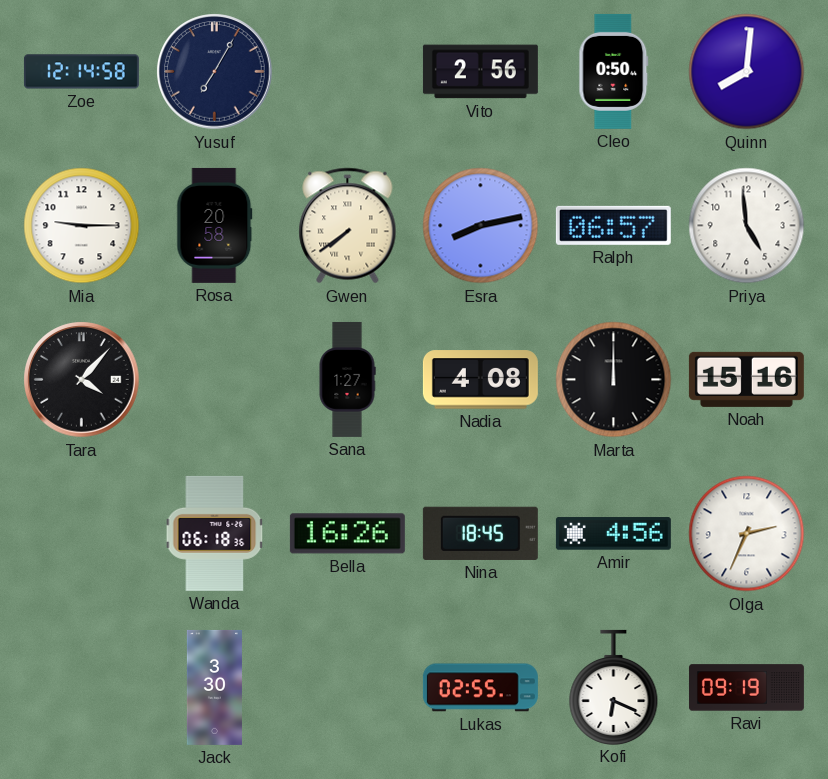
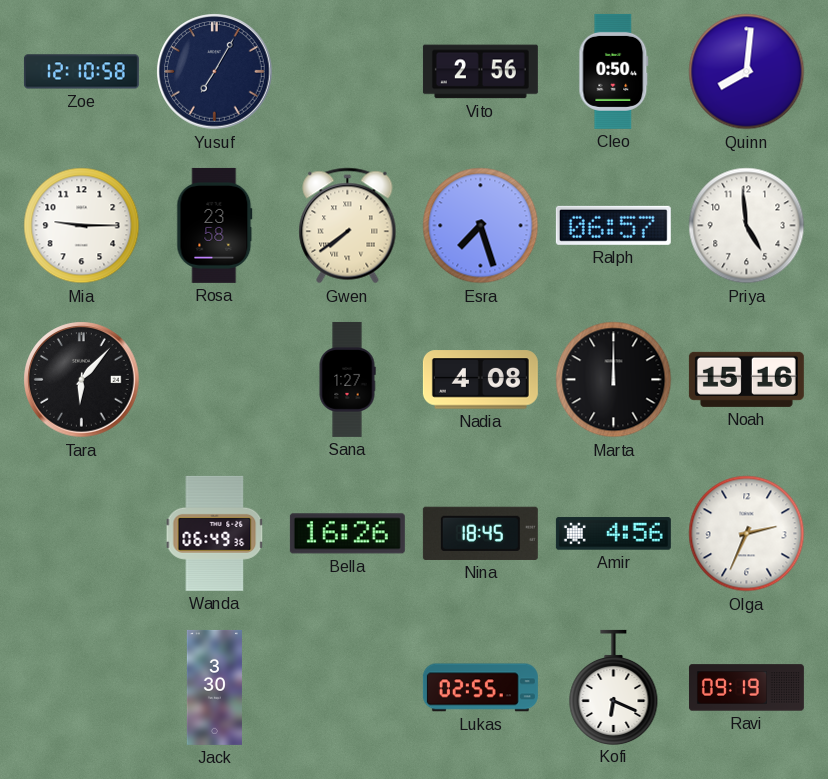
Zoe: 12:14 -> 12:10 (81, 72)
Rosa: 20:58 -> 23:58 (215, 225)
Esra: 8:13 -> 7:27 (481, 226)
Tara: 4:07 -> 6:07 (82, 380)
Wanda: 06:18 -> 06:49 (215, 533)
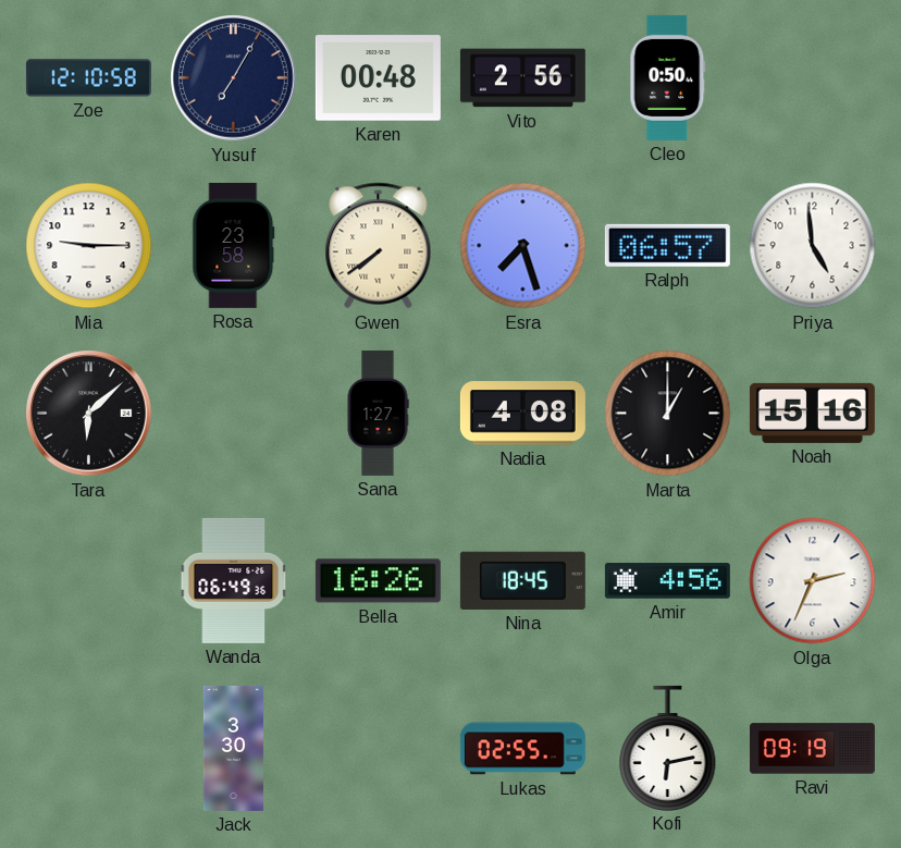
Karen: none -> 00:48 (378, 78)
Quinn: 8:01 -> none (747, 72)
Tara: 6:07 -> 6:08 (89, 414)
Marta: 12:00 -> 1:00 (668, 414)
Kofi: 6:19 -> 6:13 (668, 748)
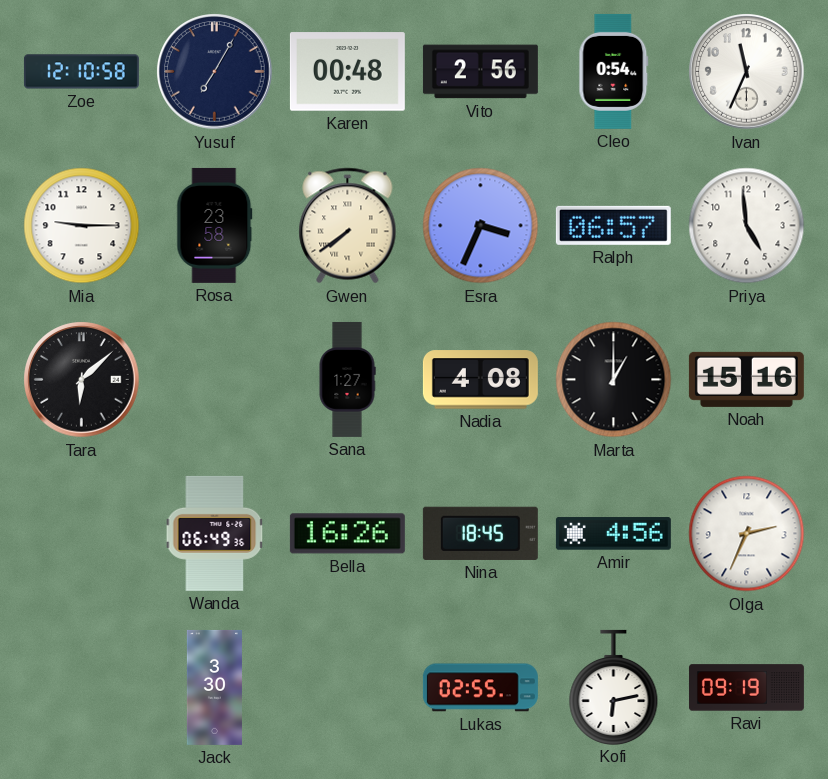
Cleo: 0:50 -> 0:54 (614, 71)
Ivan: none -> 11:34 (747, 72)
Esra: 7:27 -> 3:34 (481, 226)
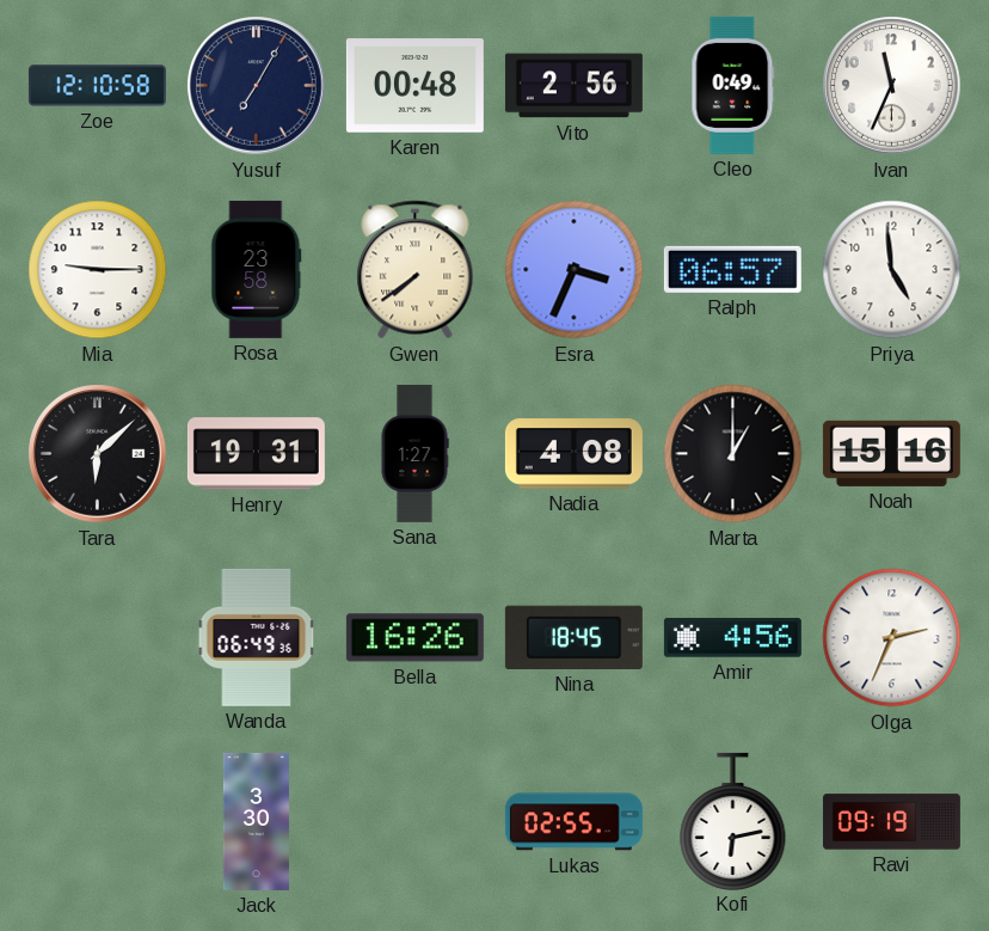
Cleo: 0:54 -> 0:49 (733, 85)
Henry: none -> 19:31 (256, 454)
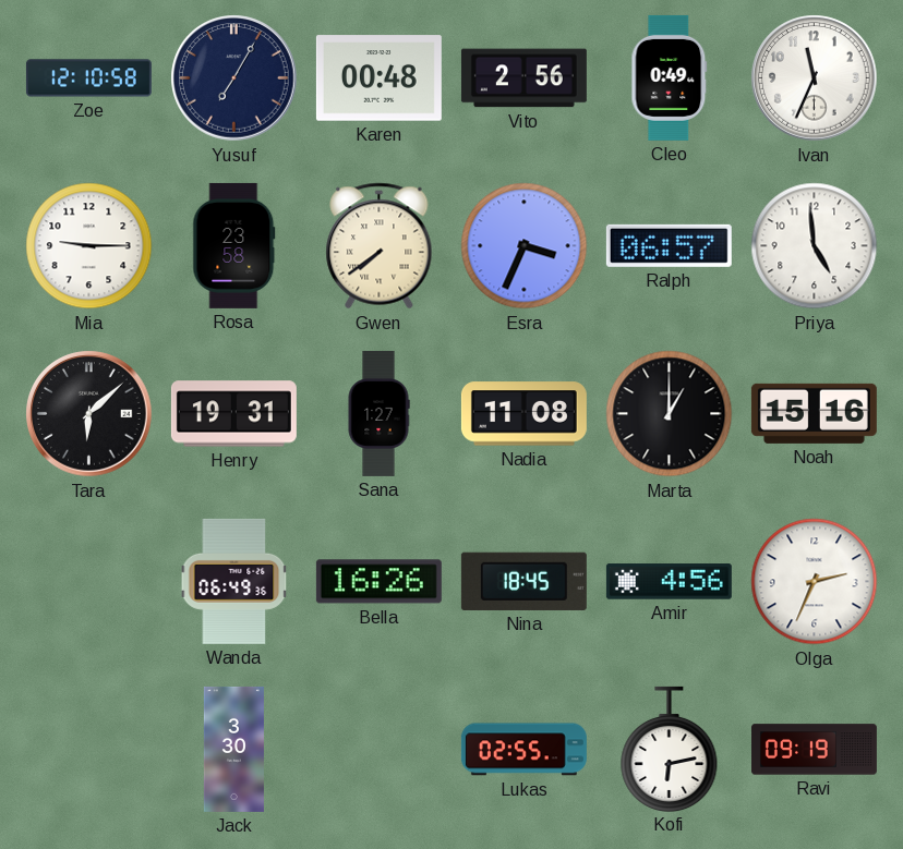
Nadia: 4:08 -> 11:08 (523, 414)
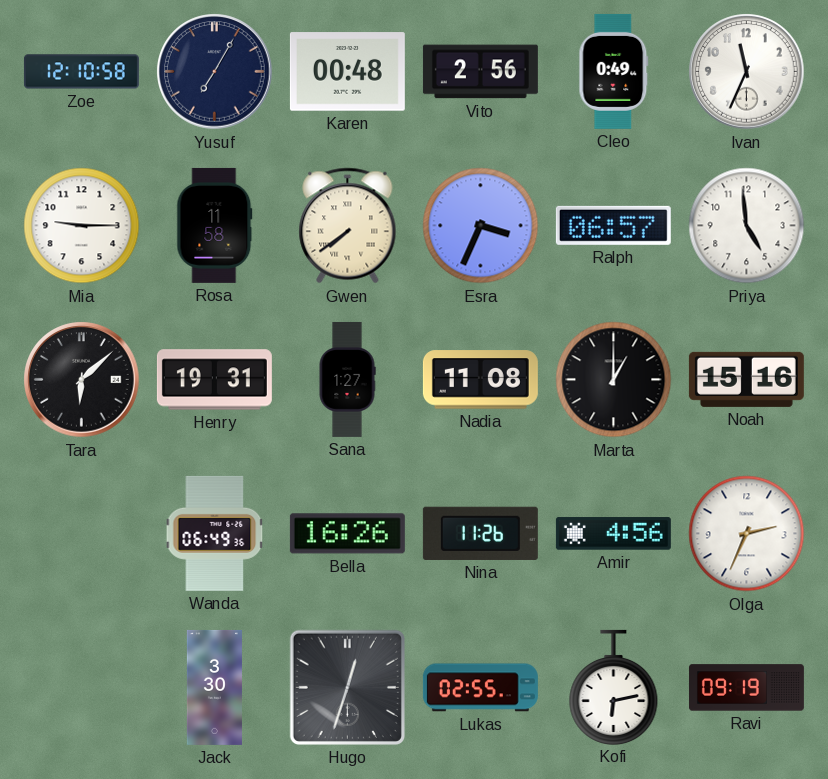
Rosa: 23:58 -> 11:58 (215, 225)
Nina: 18:45 -> 11:26 (480, 533)
Hugo: none -> 12:33 (347, 687)
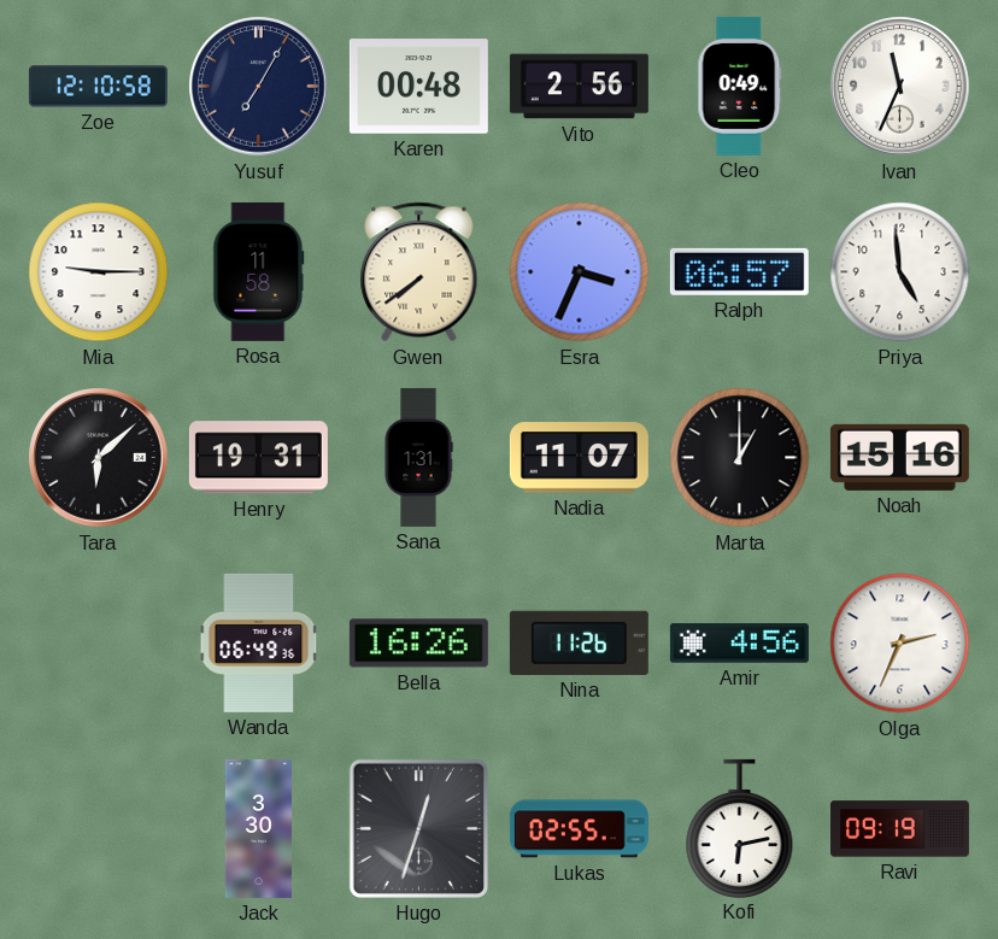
Sana: 1:27 -> 1:31 (418, 457)
Nadia: 11:08 -> 11:07 (579, 458)
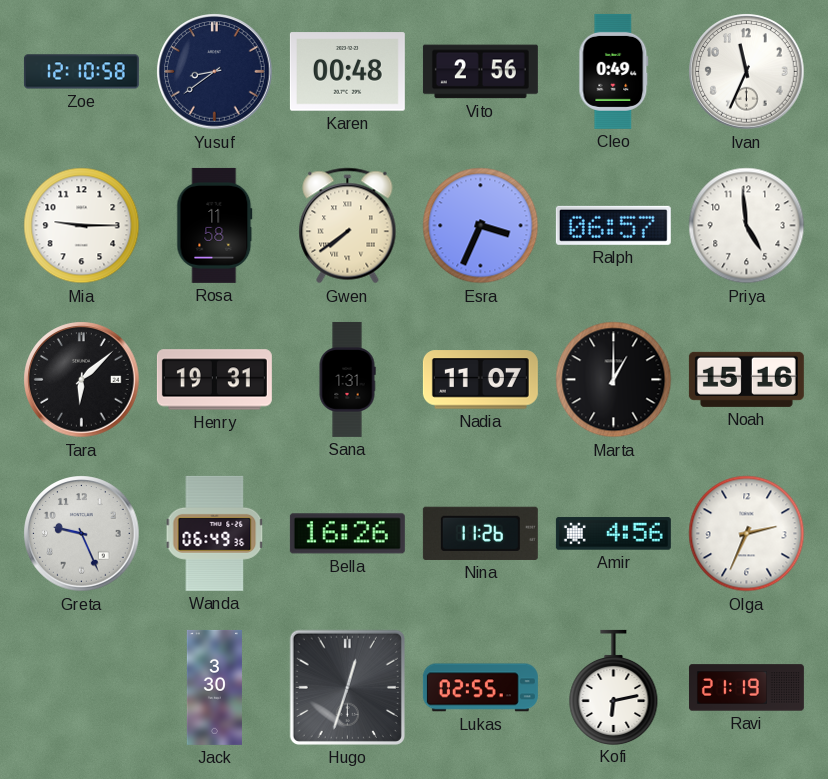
Yusuf: 7:05 -> 8:39 (215, 72)
Greta: none -> 9:26 (82, 534)
Ravi: 09:19 -> 21:19 (746, 688)
